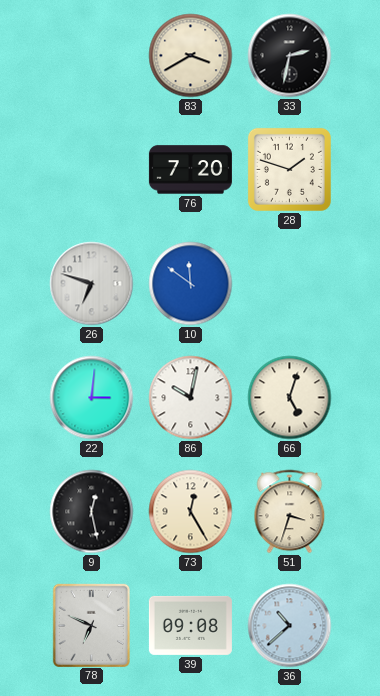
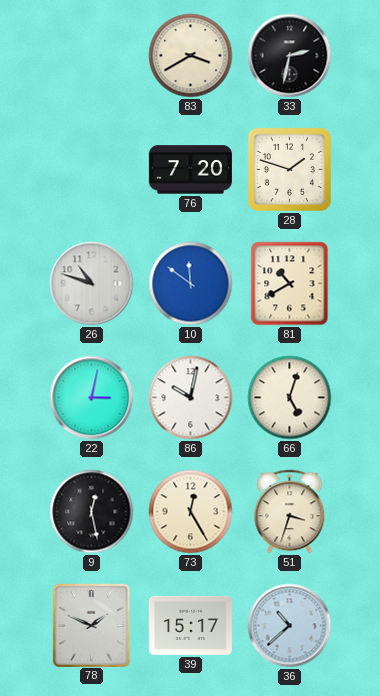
26: 6:48 -> 10:48 (92, 284)
81: none -> 10:40 (290, 284)
22: 3:01 -> 3:02 (92, 398)
78: 6:49 -> 1:49 (91, 625)
39: 09:08 -> 15:17 (190, 625)
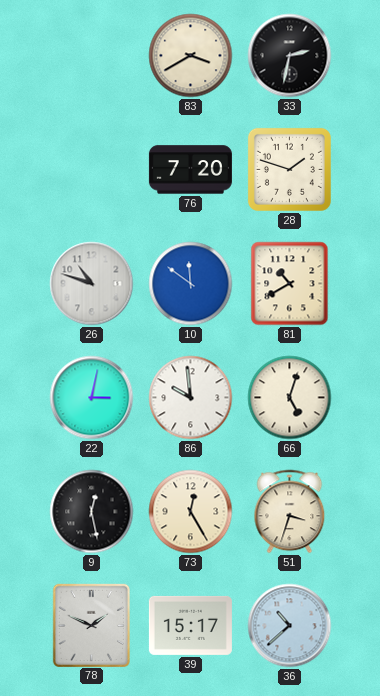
86: 10:02 -> 9:59 (191, 398)
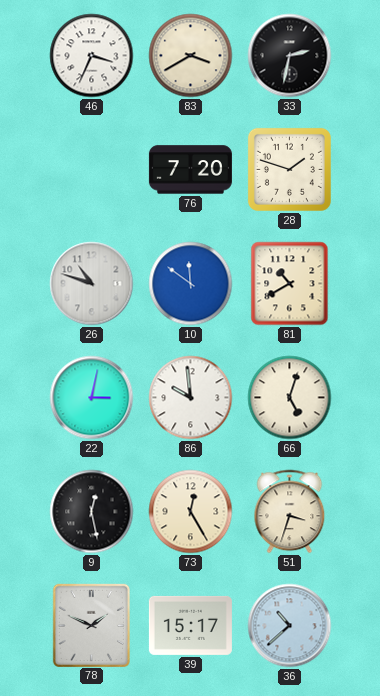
46: none -> 3:34 (92, 56)
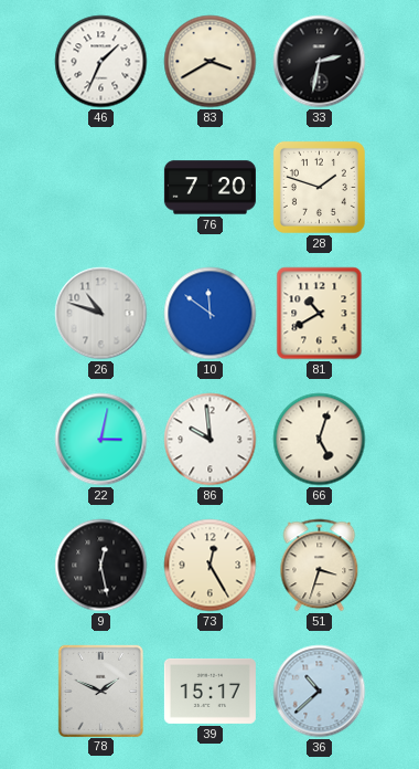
46: 3:34 -> 1:34 (101, 62)
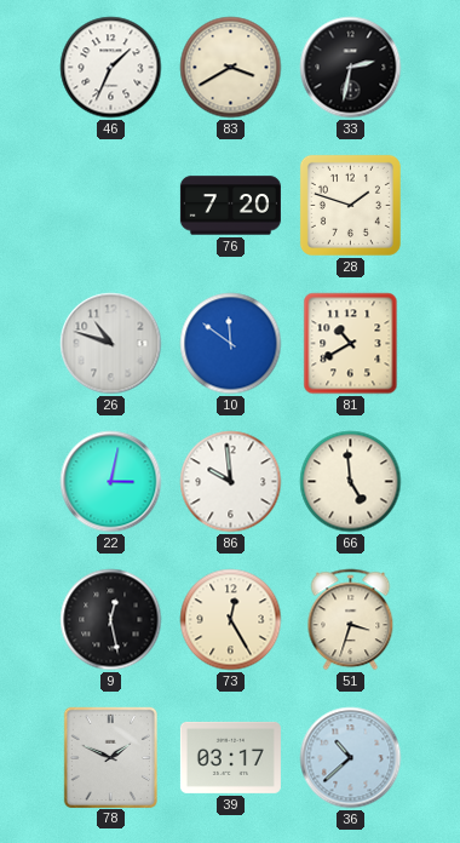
66: 5:03 -> 4:59 (351, 482)
39: 15:17 -> 03:17 (230, 757)
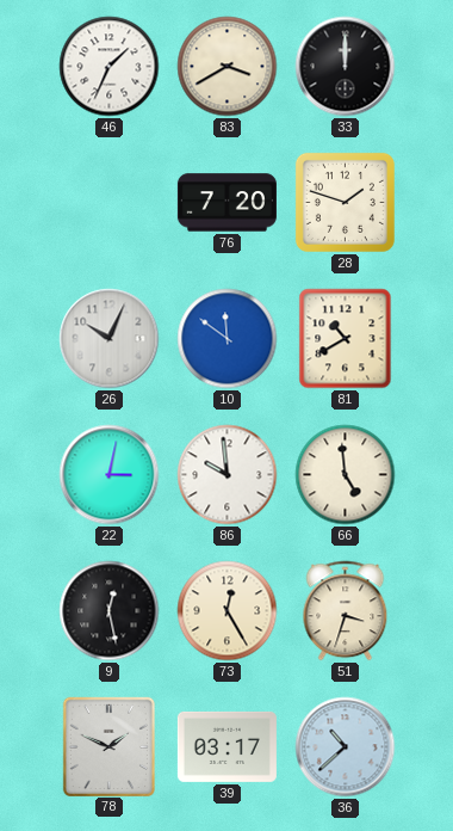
33: 2:32 -> 12:00 (346, 67)
26: 10:48 -> 10:04 (110, 339)
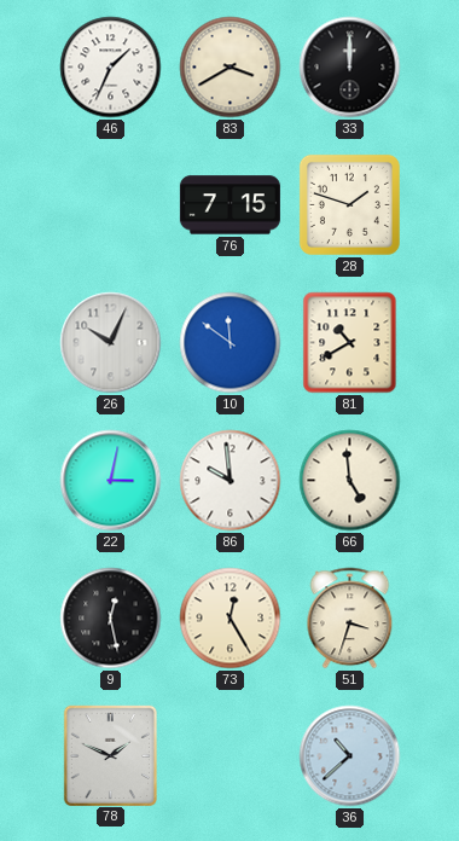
76: 7:20 -> 7:15 (230, 205)
39: 03:17 -> none (226, 746)
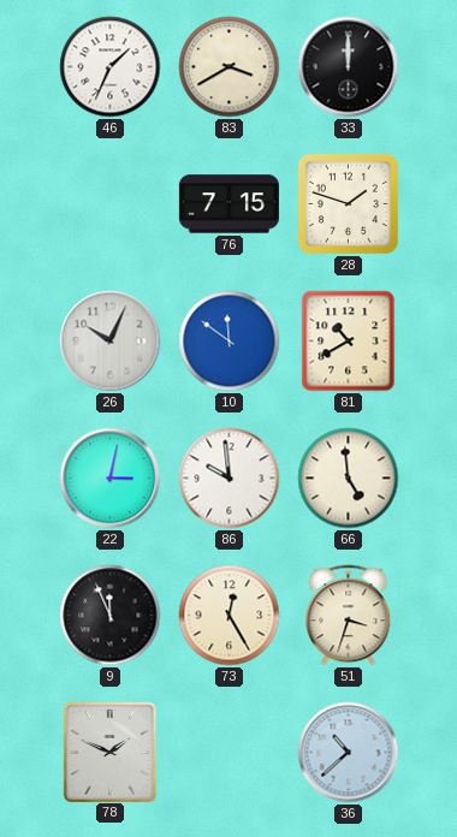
9: 12:28 -> 11:56 (111, 616)
